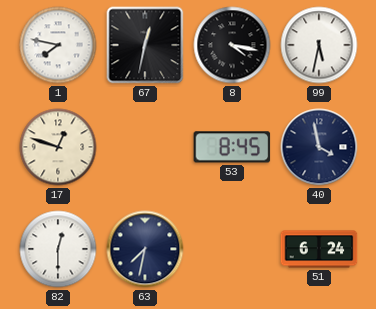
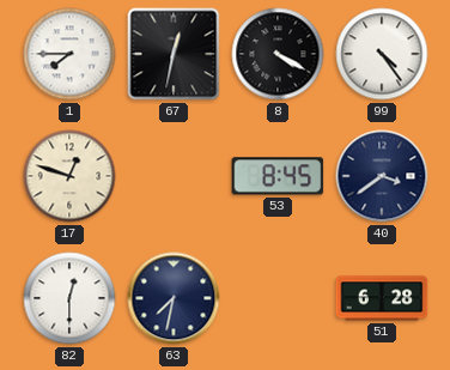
1: 7:47 -> 7:45 (69, 54)
8: 4:17 -> 4:20 (278, 54)
99: 5:32 -> 4:24 (382, 54)
40: 3:58 -> 3:39 (382, 176)
51: 6:24 -> 6:28 (382, 298)
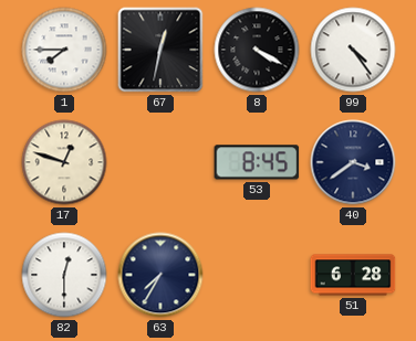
63: 7:32 -> 7:35 (160, 275)
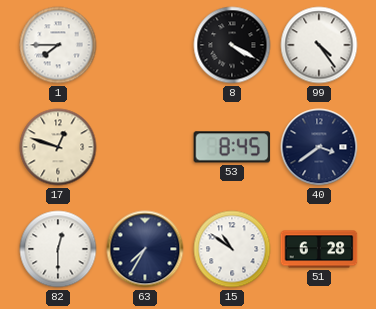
67: 12:32 -> none (160, 50)
15: none -> 10:51 (232, 249)
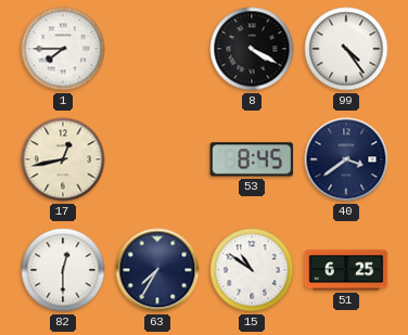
17: 12:48 -> 12:43 (63, 159)
51: 6:28 -> 6:25 (346, 270)
